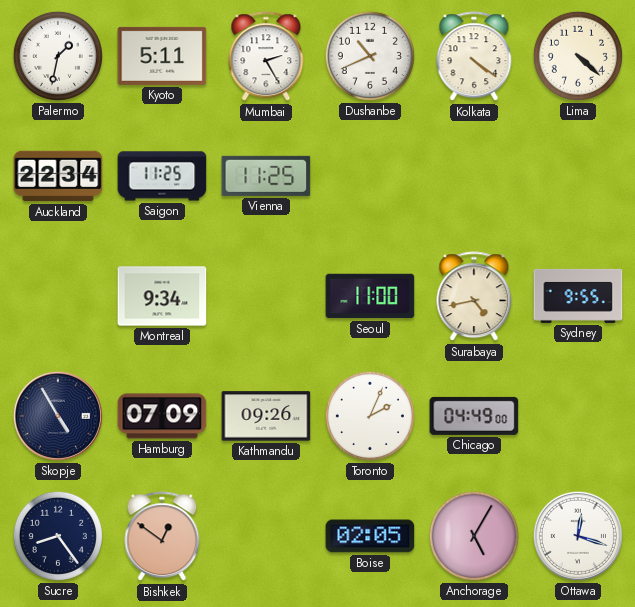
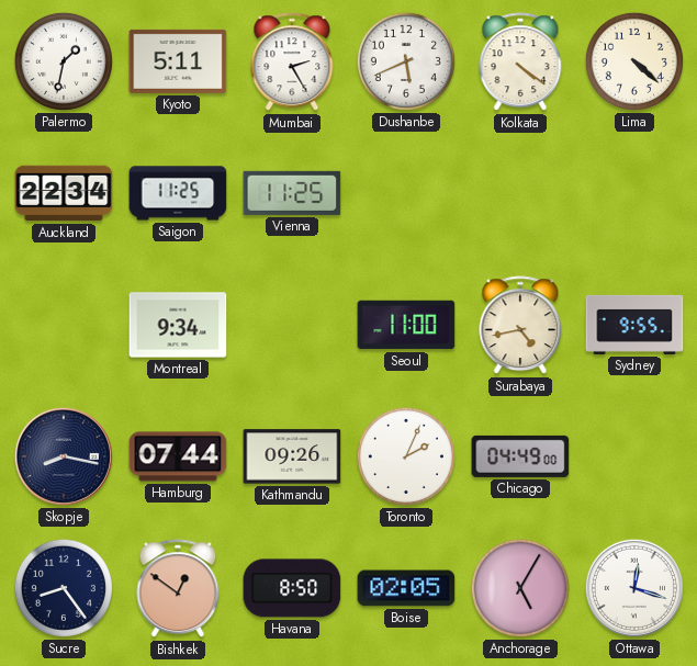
Dushanbe: 10:41 -> 5:41 (406, 61)
Skopje: 4:55 -> 8:17 (64, 456)
Hamburg: 07:09 -> 07:44 (178, 456)
Havana: none -> 8:50 (292, 588)
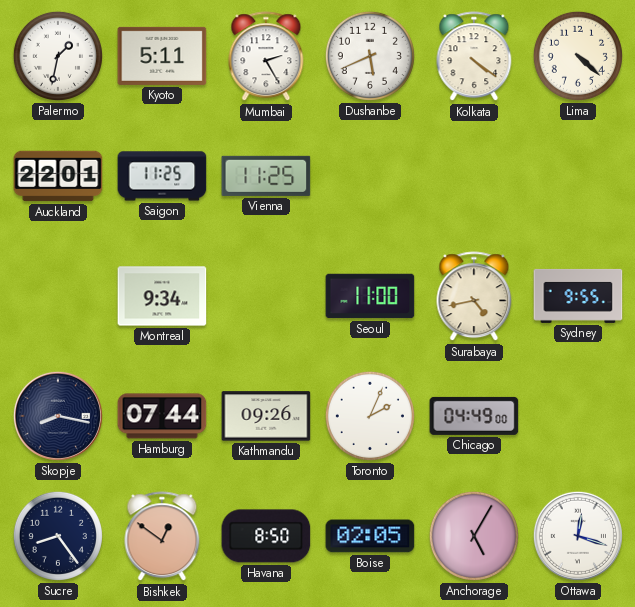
Auckland: 22:34 -> 22:01 (58, 176)
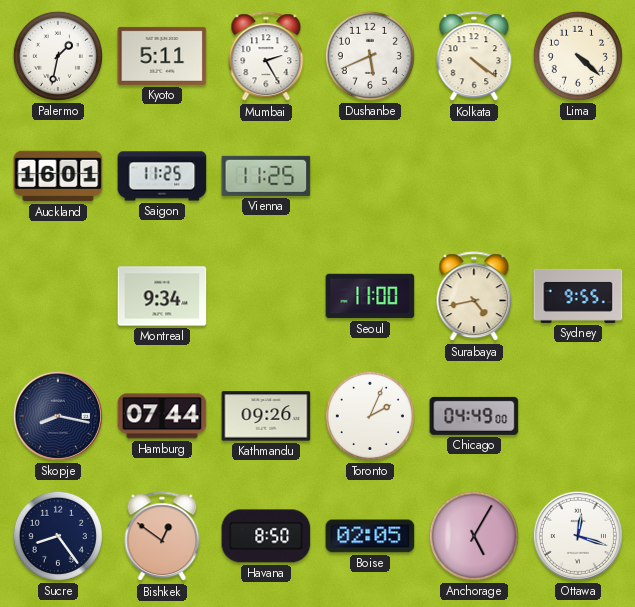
Auckland: 22:01 -> 16:01 (58, 176)
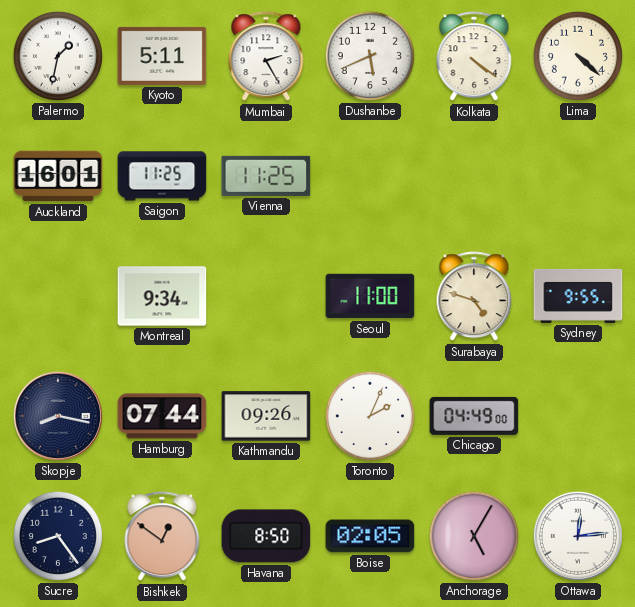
Surabaya: 4:43 -> 4:48 (474, 297)
Ottawa: 12:18 -> 12:14 (578, 536)
